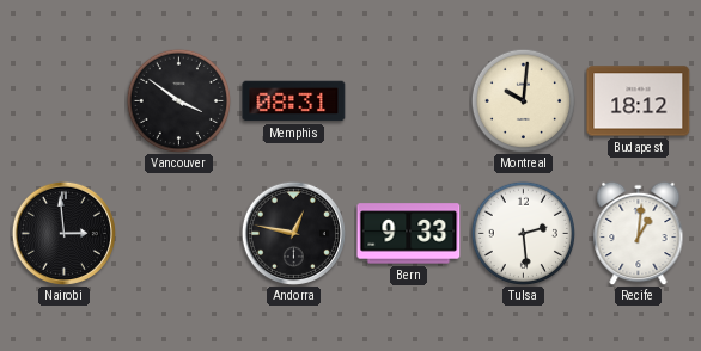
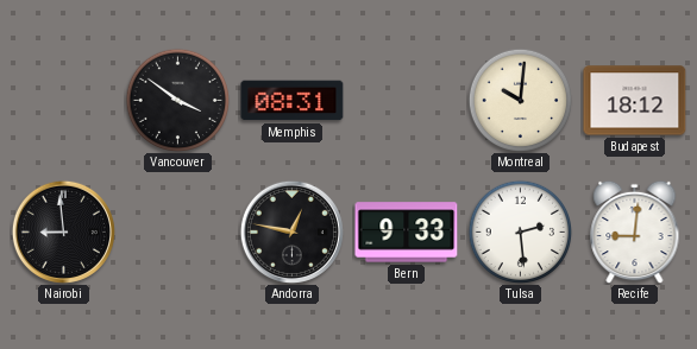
Nairobi: 2:59 -> 8:59 (63, 231)
Recife: 1:01 -> 9:01 (635, 231)
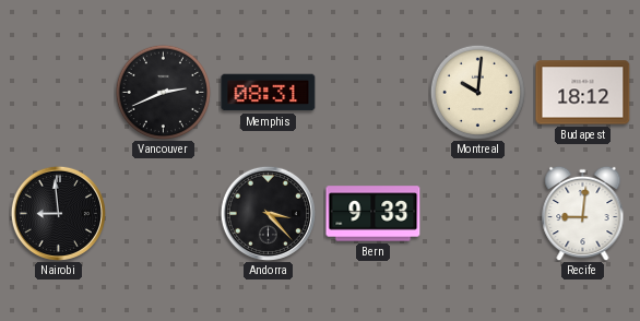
Vancouver: 3:51 -> 2:41 (163, 92)
Andorra: 12:47 -> 3:23 (268, 213)
Tulsa: 2:29 -> none (520, 231)
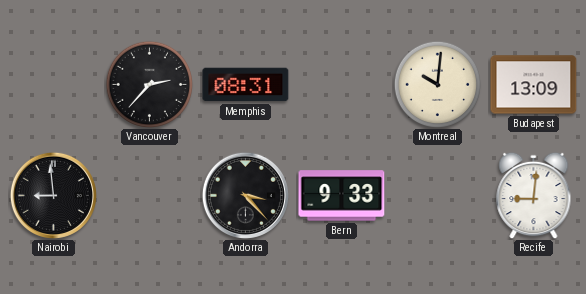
Vancouver: 2:41 -> 2:37 (149, 84)
Budapest: 18:12 -> 13:09 (534, 85)
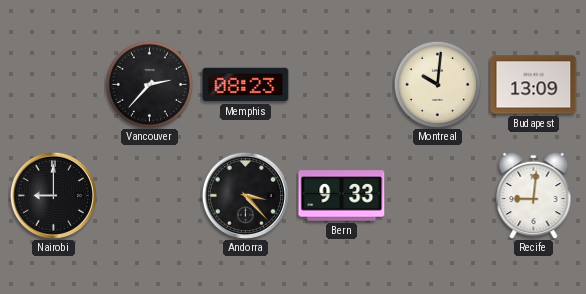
Memphis: 08:31 -> 08:23 (246, 85)
Nairobi: 8:59 -> 9:00 (53, 195)
